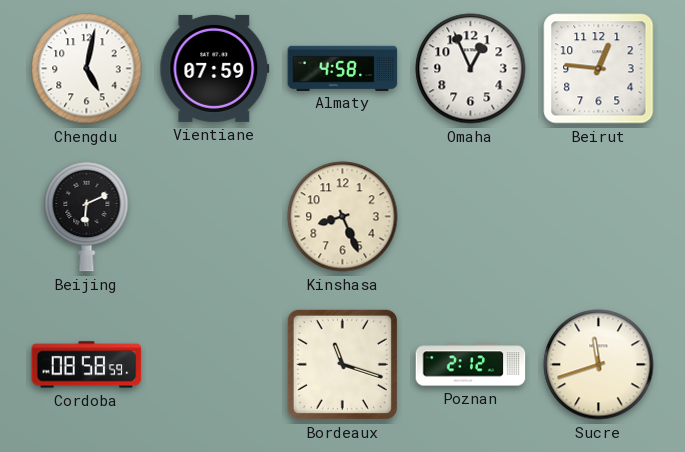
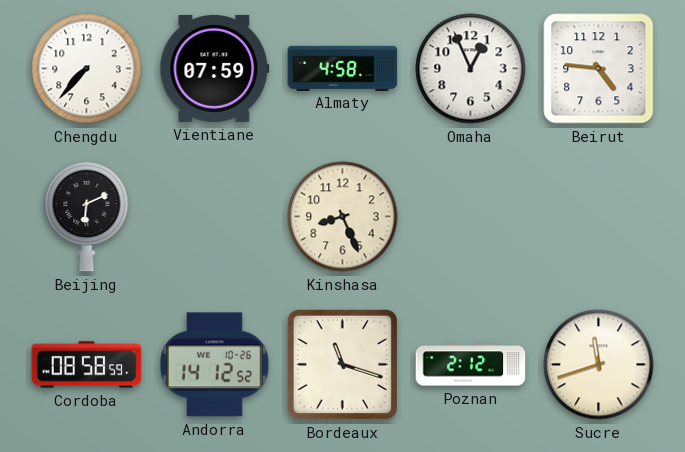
Chengdu: 5:02 -> 7:37 (87, 69)
Beirut: 12:46 -> 4:46 (599, 69)
Andorra: none -> 14:12 (215, 365)
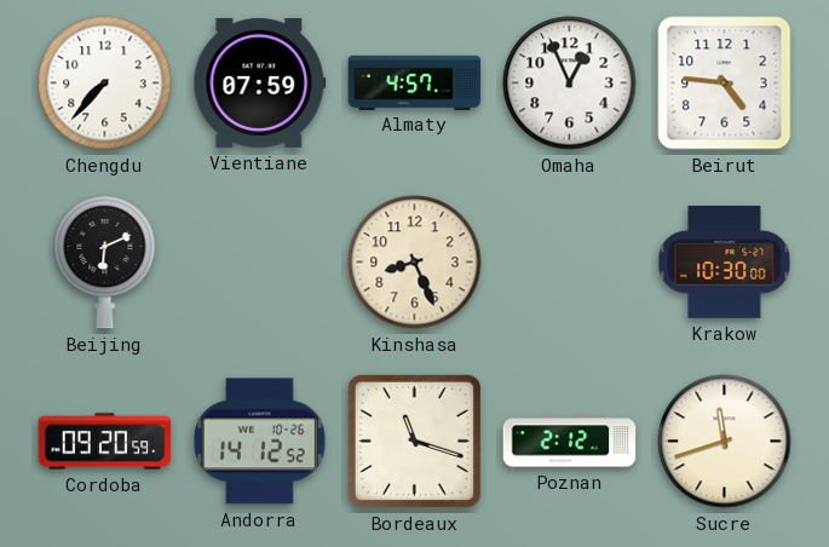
Almaty: 4:58 -> 4:57 (415, 82)
Krakow: none -> 10:30 (725, 261)
Cordoba: 08:58 -> 09:20 (105, 442)
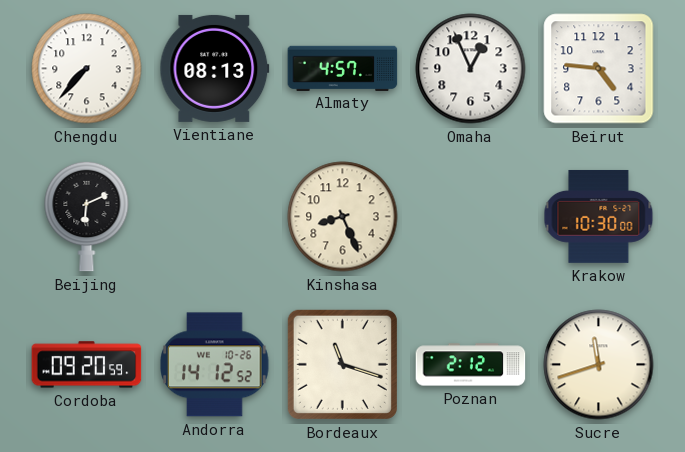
Vientiane: 07:59 -> 08:13 (215, 68)
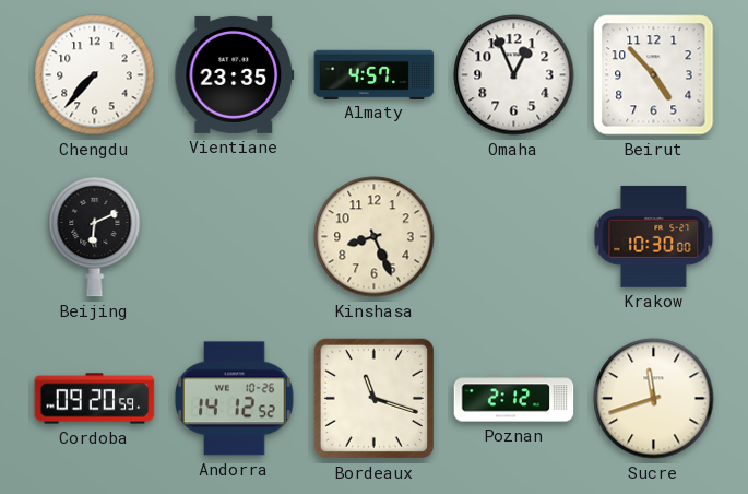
Vientiane: 08:13 -> 23:35 (235, 74)
Beirut: 4:46 -> 4:53 (654, 75)
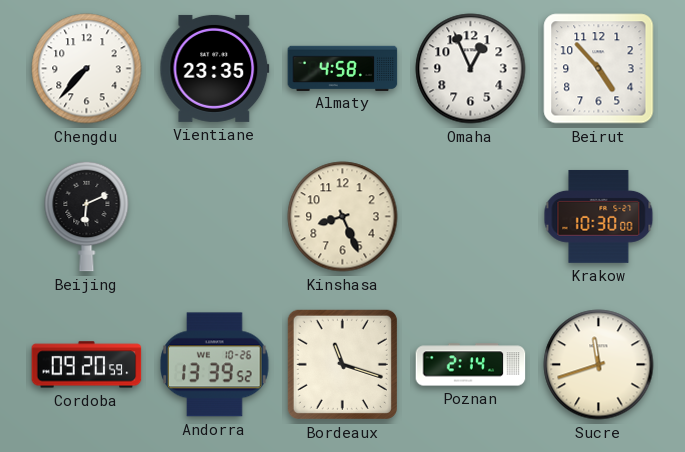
Almaty: 4:57 -> 4:58 (343, 68)
Andorra: 14:12 -> 13:39 (215, 365)
Poznan: 2:12 -> 2:14 (471, 365)
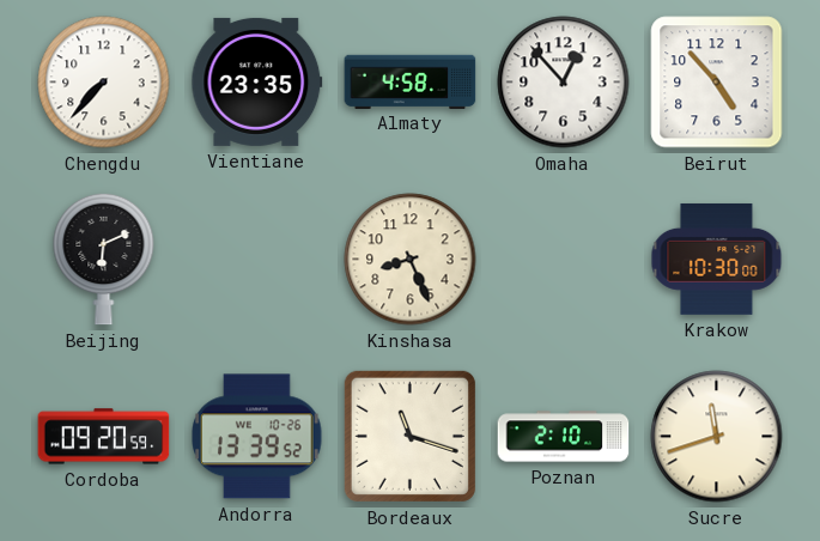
Omaha: 12:56 -> 12:53 (564, 83)
Poznan: 2:14 -> 2:10 (564, 437)
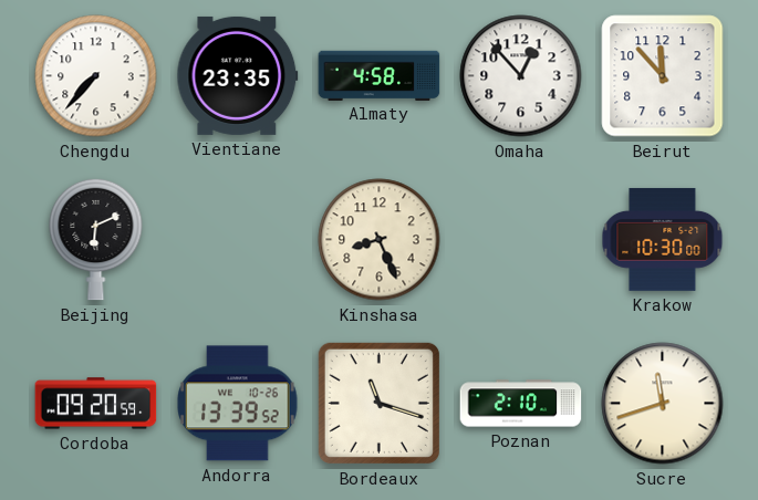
Beirut: 4:53 -> 11:53 (663, 76)
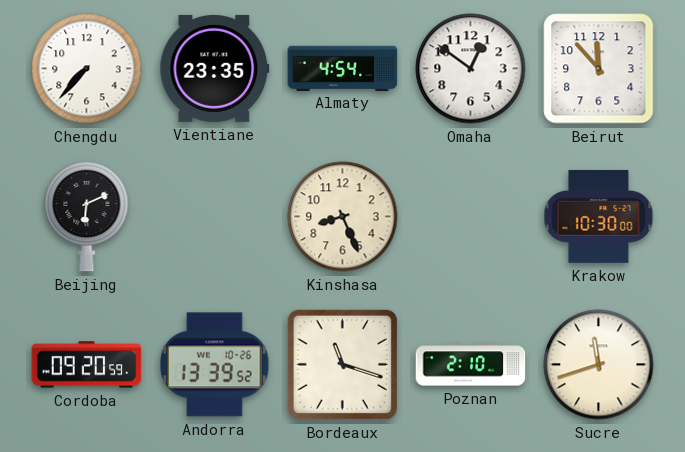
Almaty: 4:58 -> 4:54 (343, 68)
Omaha: 12:53 -> 12:51 (471, 69)
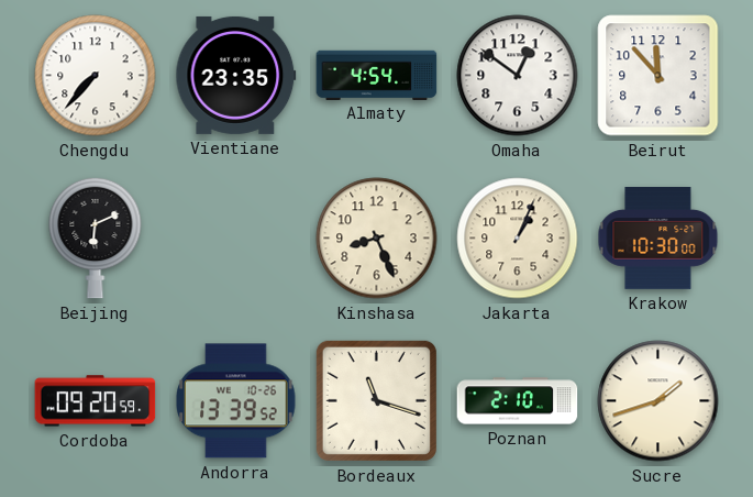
Jakarta: none -> 1:04 (518, 239)
Sucre: 11:42 -> 1:42 (658, 401)
